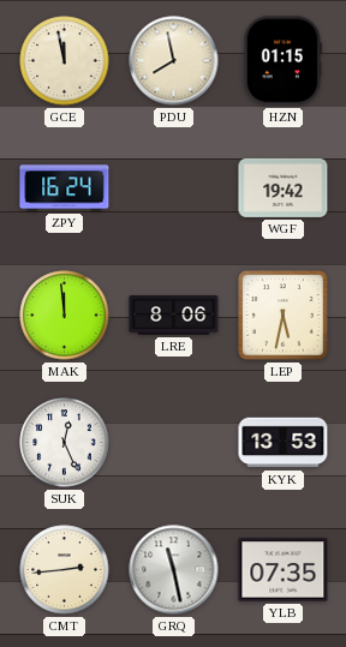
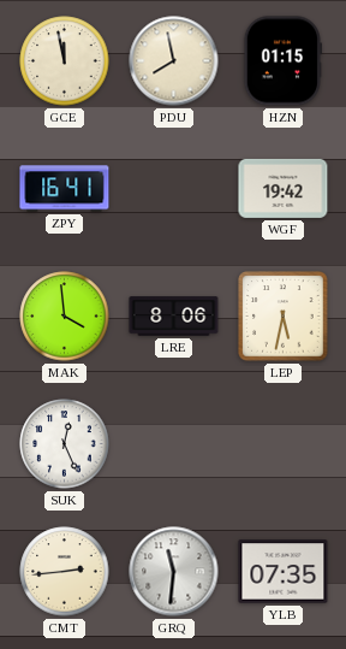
ZPY: 16:24 -> 16:41 (65, 189)
MAK: 11:59 -> 3:59 (65, 317)
KYK: 13:53 -> none (284, 443)
GRQ: 11:28 -> 11:31 (174, 572)
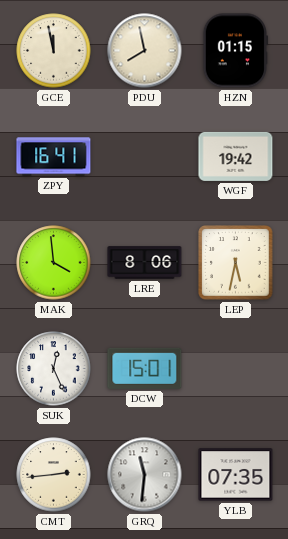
DCW: none -> 15:01 (145, 368)
